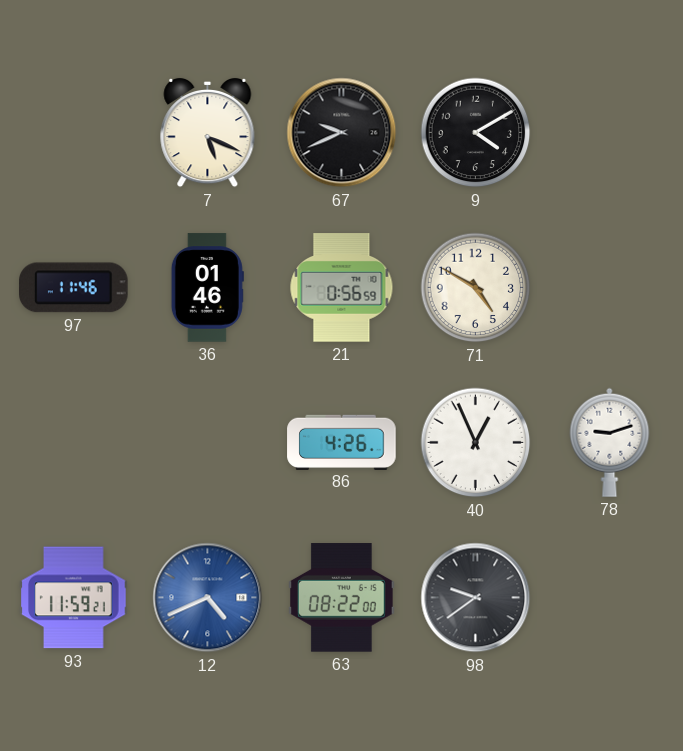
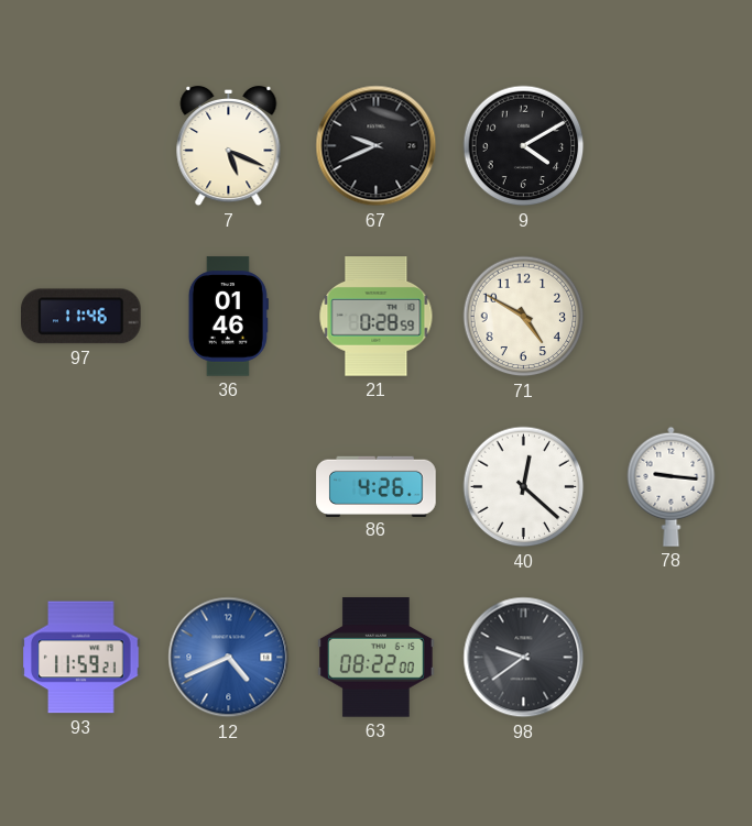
21: 0:56 -> 0:28 (377, 317)
40: 12:56 -> 12:22 (524, 487)
78: 9:12 -> 9:16 (672, 486)
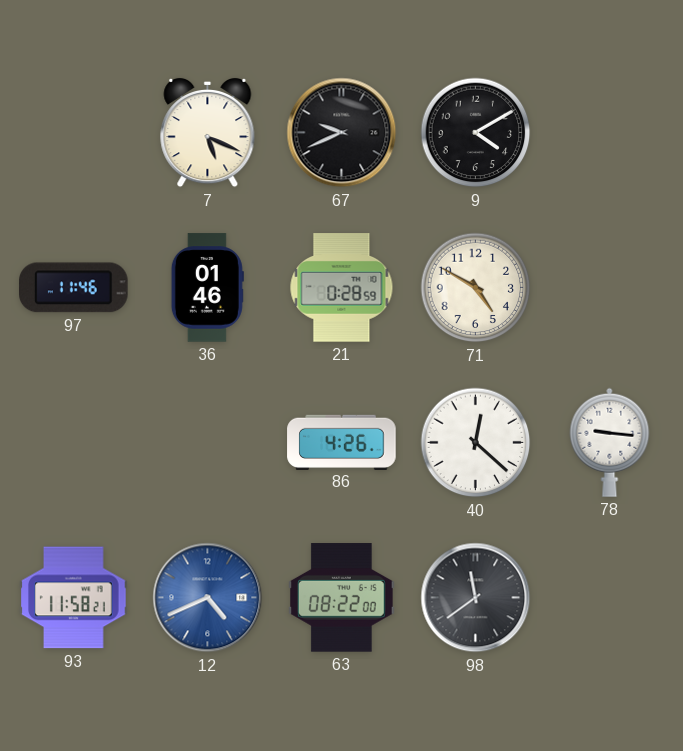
93: 11:59 -> 11:58 (74, 598)
98: 9:39 -> 11:39 (476, 598)
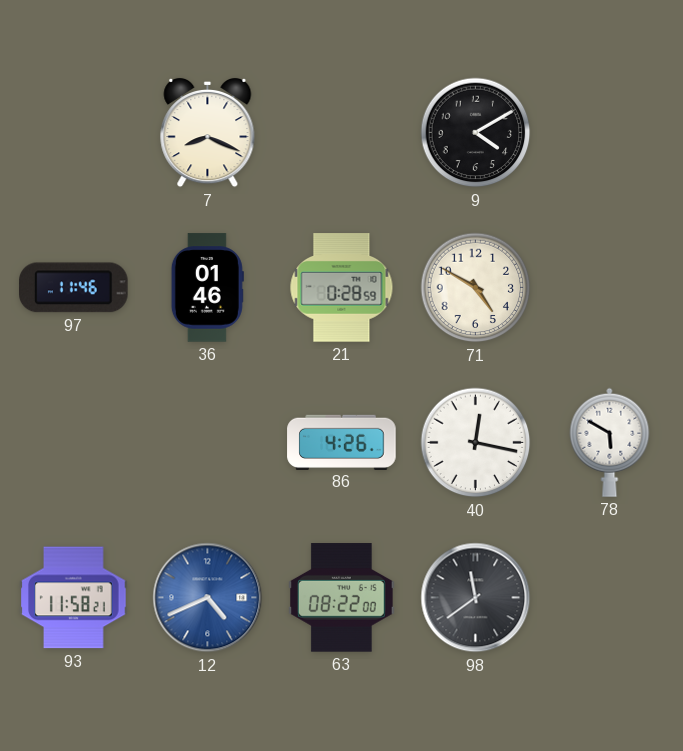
7: 5:19 -> 8:19 (208, 133)
67: 9:41 -> none (342, 133)
40: 12:22 -> 12:17 (476, 443)
78: 9:16 -> 5:50 (610, 442)
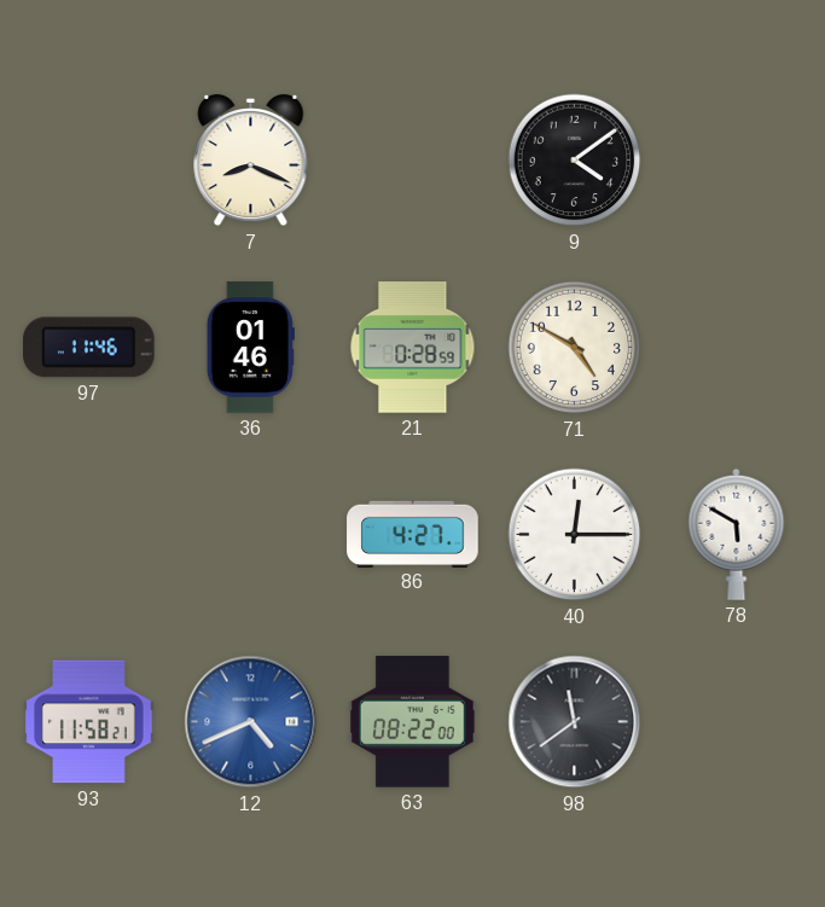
9: 4:10 -> 4:09 (575, 161)
86: 4:26 -> 4:27 (413, 534)
40: 12:17 -> 12:15 (575, 535)
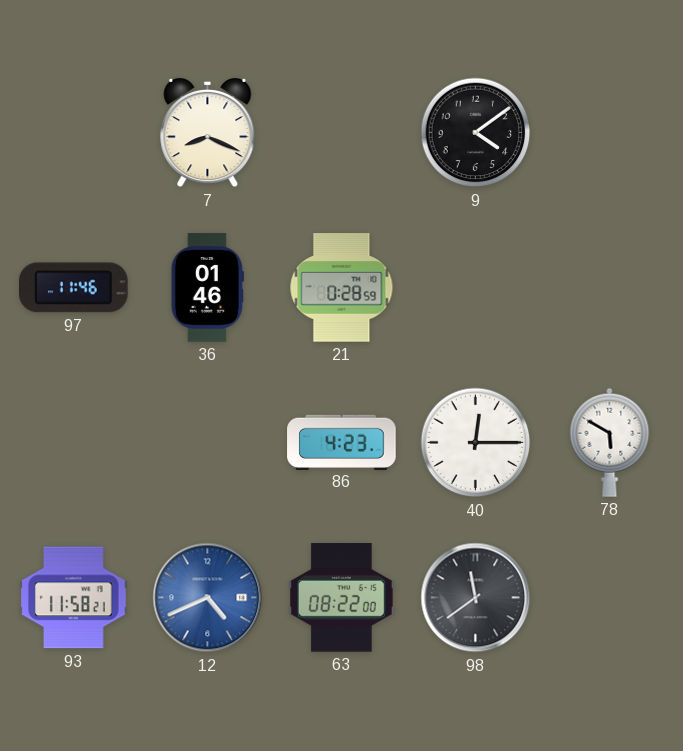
71: 4:50 -> none (575, 348)
86: 4:27 -> 4:23 (342, 442)
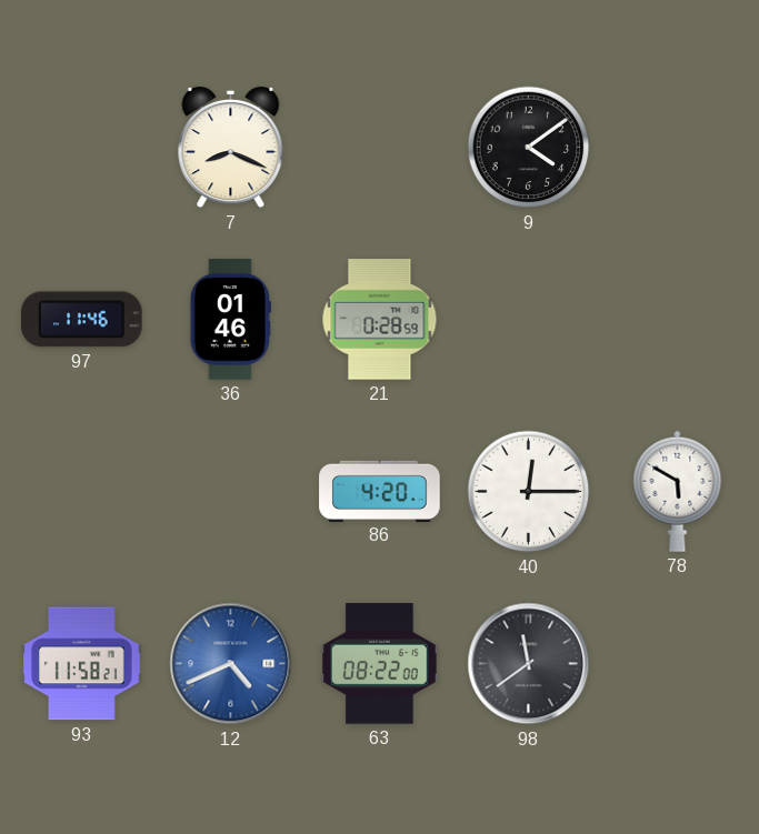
86: 4:23 -> 4:20 (380, 491)
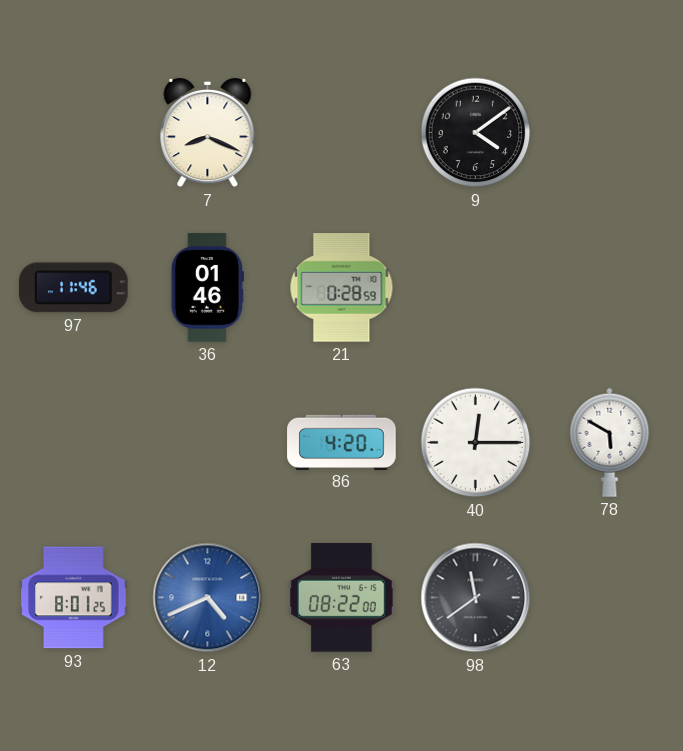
93: 11:58 -> 8:01 (74, 598)
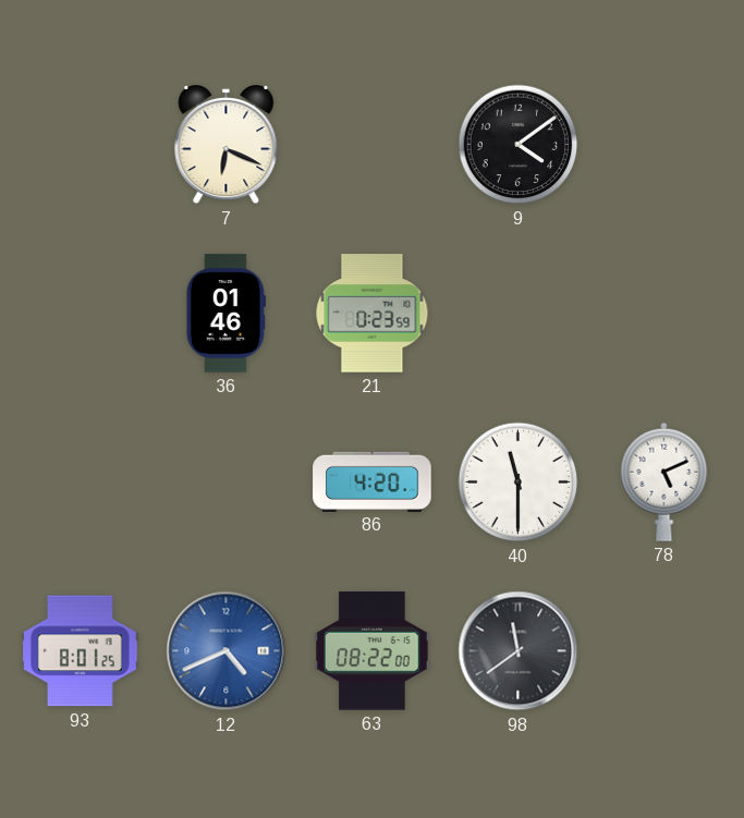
7: 8:19 -> 6:19 (227, 145)
97: 11:46 -> none (74, 288)
21: 0:28 -> 0:23 (373, 314)
40: 12:15 -> 11:30 (519, 483)
78: 5:50 -> 5:11 (664, 481)
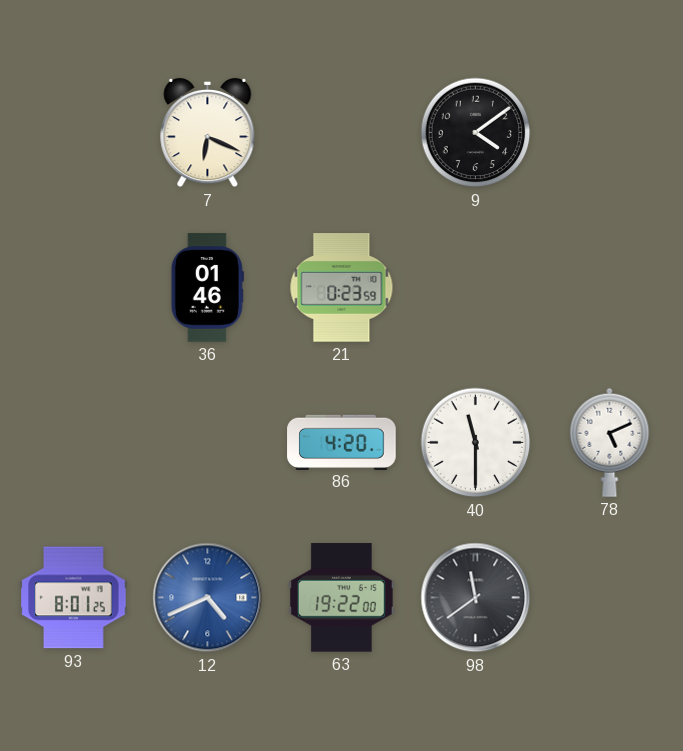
63: 08:22 -> 19:22 (342, 598)
